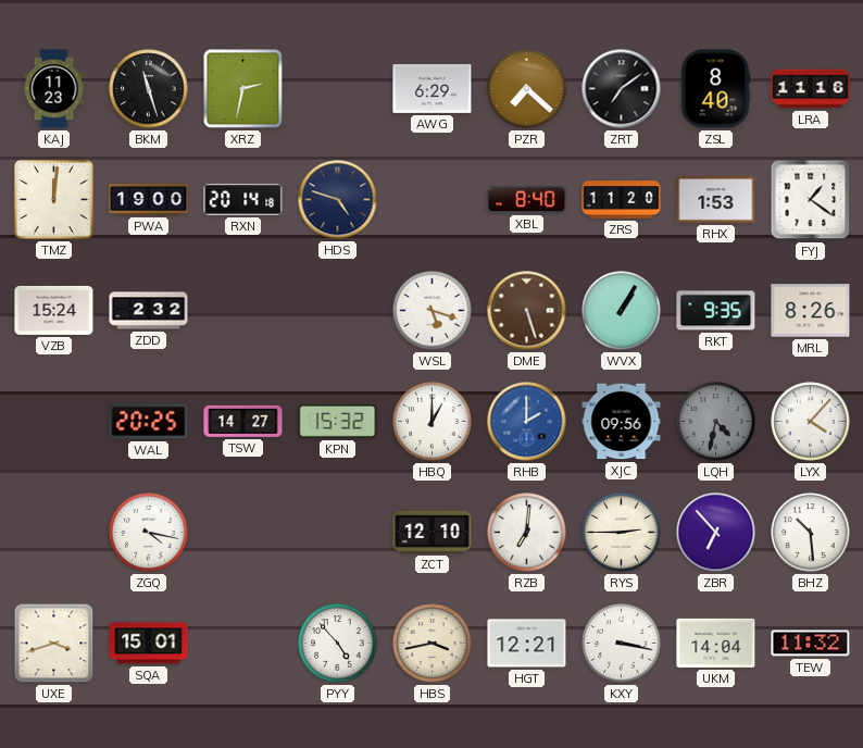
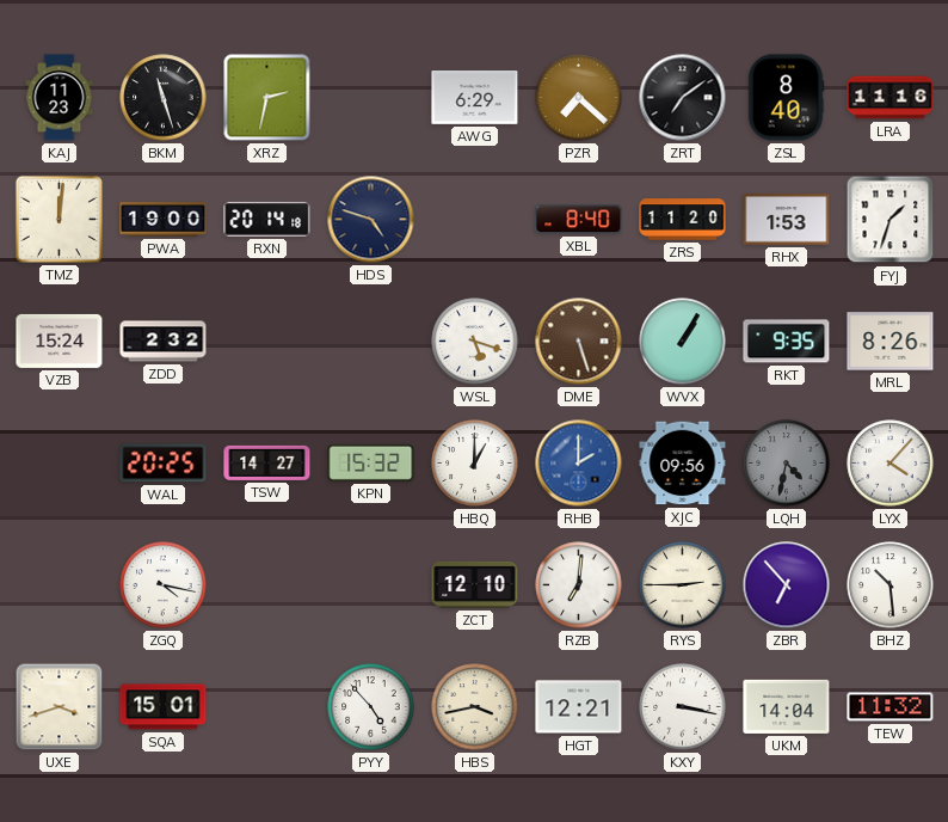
FYJ: 1:21 -> 1:33 (891, 220)
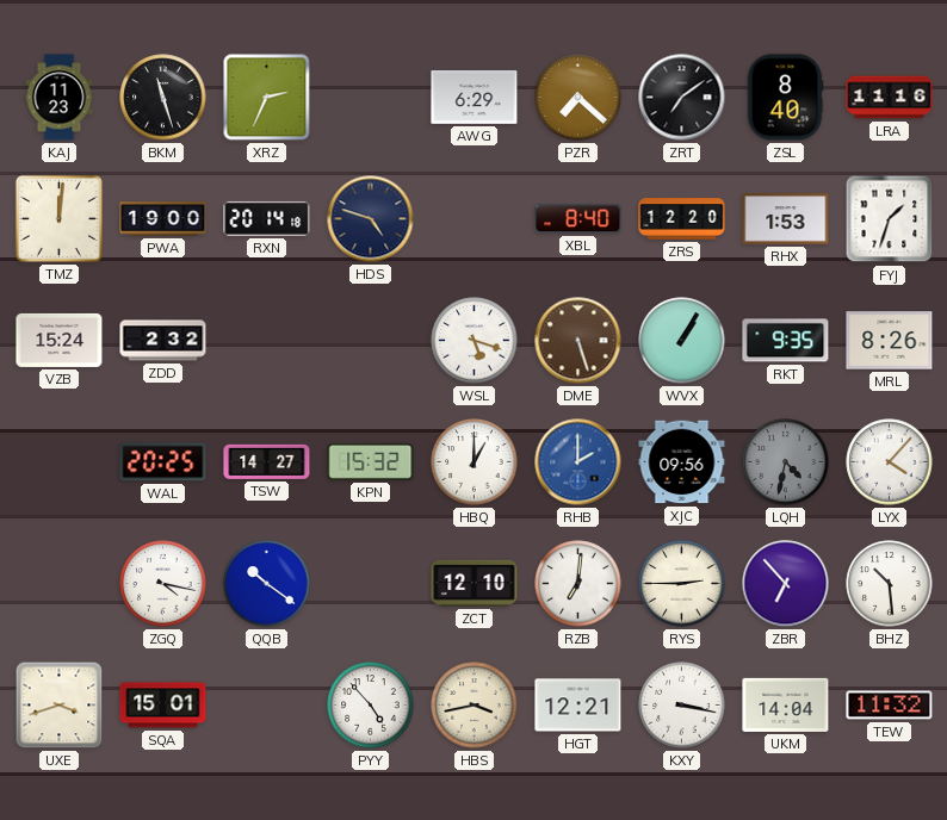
XRZ: 2:32 -> 2:34 (267, 98)
ZRS: 11:20 -> 12:20 (682, 219)
QQB: none -> 10:21 (267, 584)
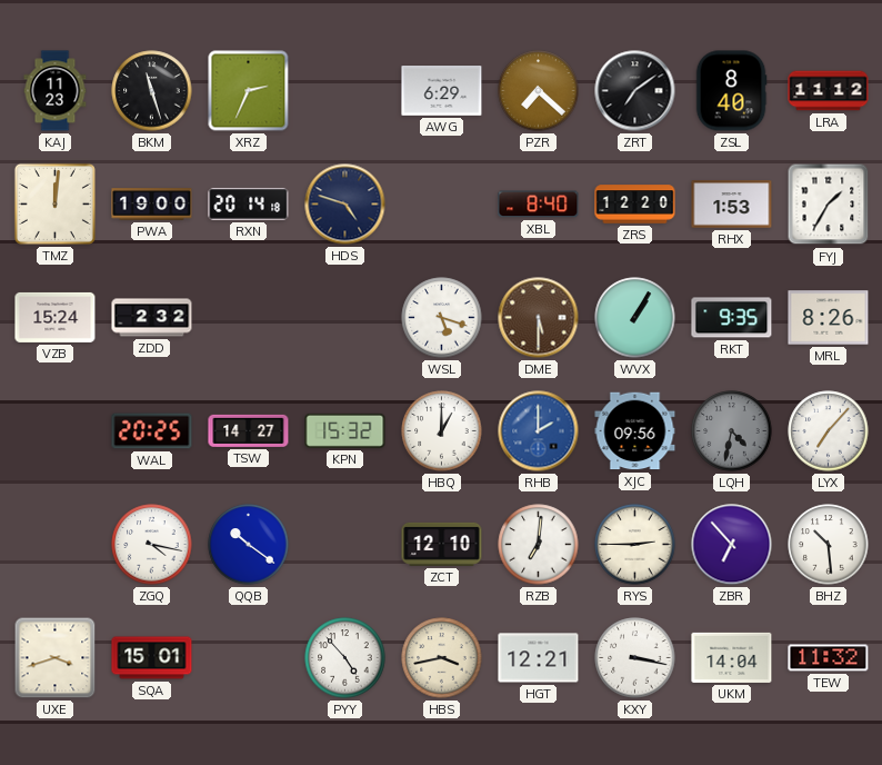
LRA: 11:16 -> 11:12 (829, 91)
FYJ: 1:33 -> 1:35 (829, 205)
DME: 5:27 -> 5:30 (539, 318)
LYX: 4:07 -> 7:07 (829, 431)
